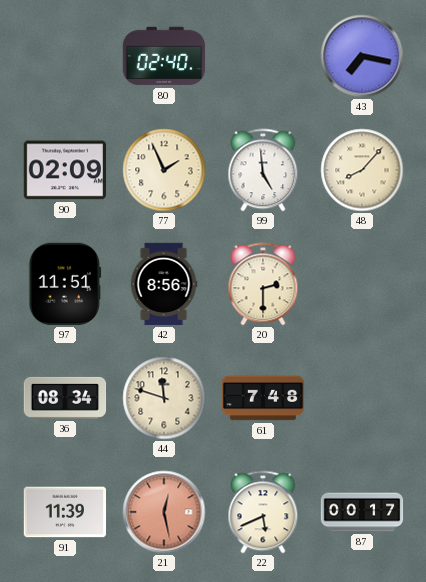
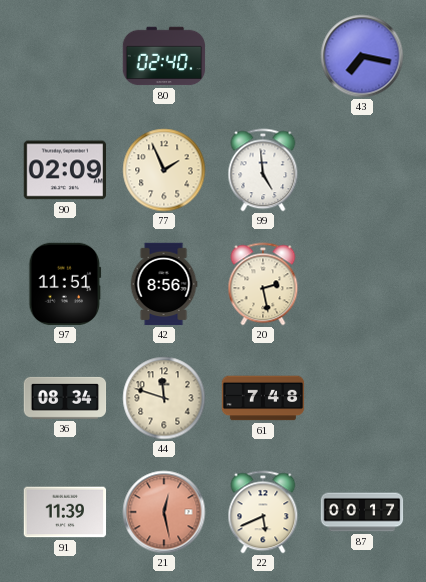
48: 8:07 -> none (362, 170)
20: 2:30 -> 2:28 (263, 284)
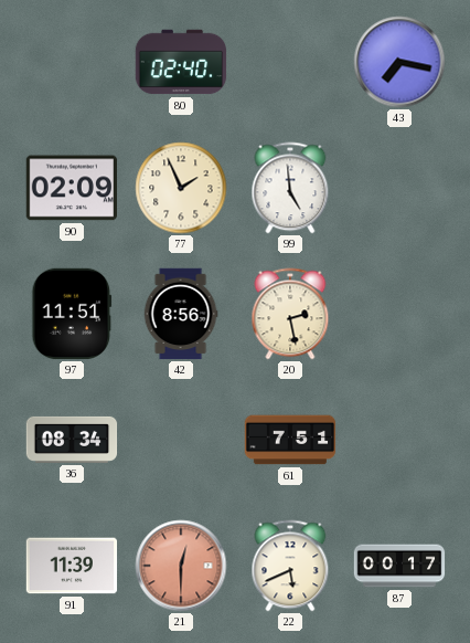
44: 11:48 -> none (164, 398)
61: 7:48 -> 7:51 (290, 440)
21: 12:28 -> 12:30 (181, 566)
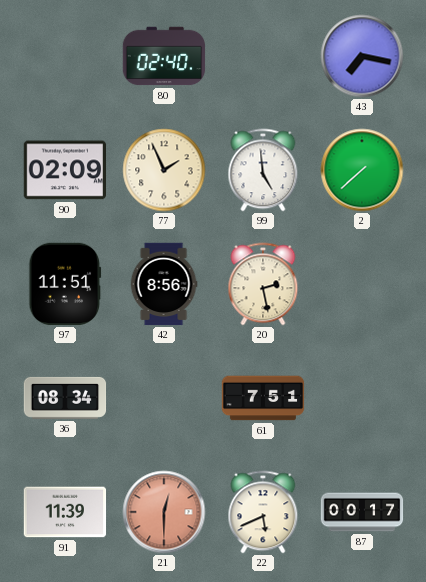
2: none -> 7:38 (362, 170)
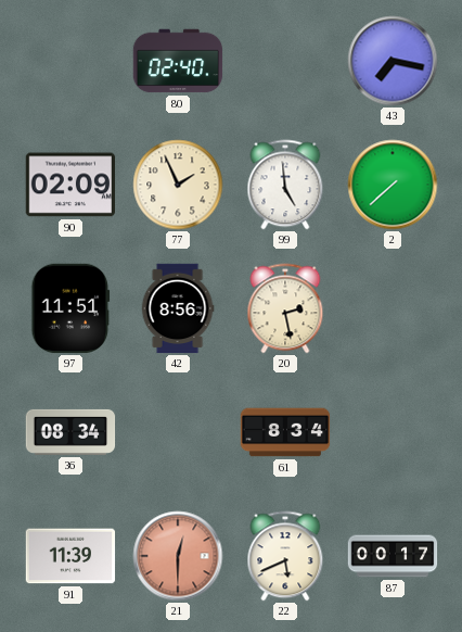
61: 7:51 -> 8:34 (285, 432)
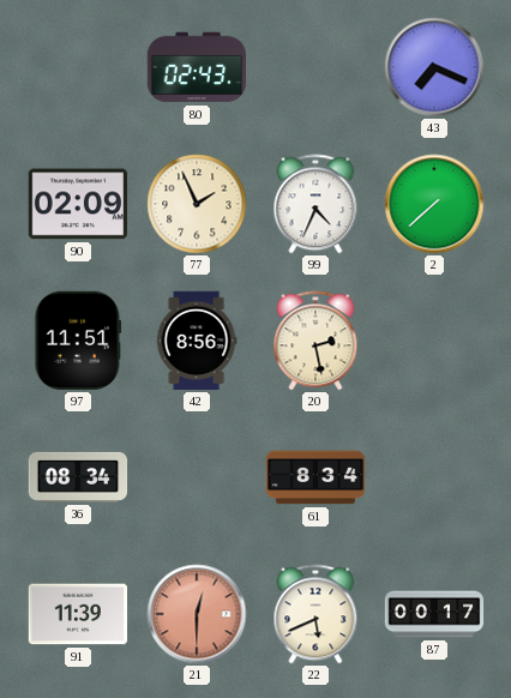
80: 02:40 -> 02:43 (197, 67)
43: 7:17 -> 7:19 (434, 67)
99: 4:59 -> 4:34 (315, 204)
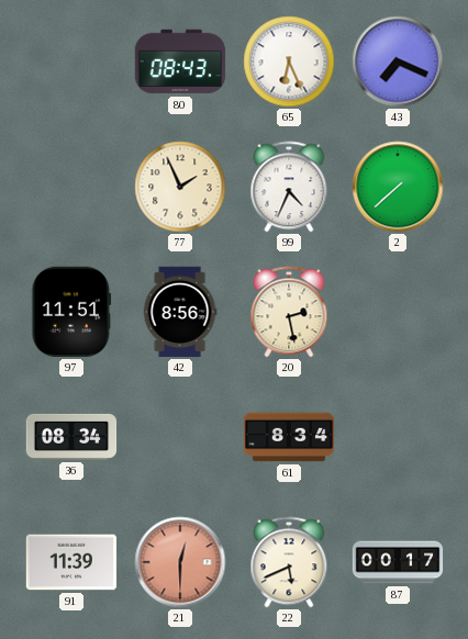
80: 02:43 -> 08:43 (180, 61)
65: none -> 6:26 (289, 61)
90: 02:09 -> none (78, 204)
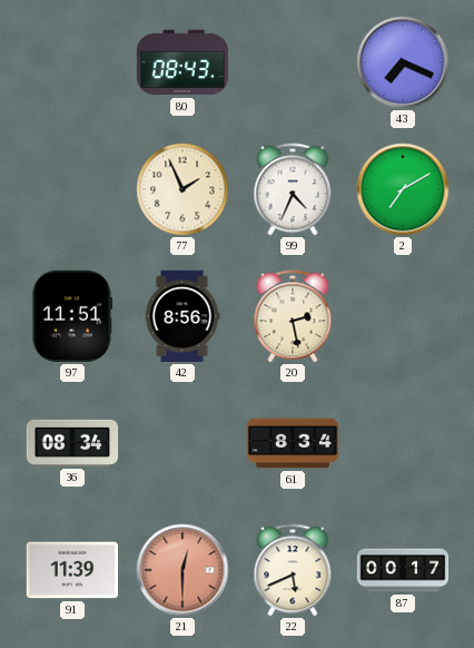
65: 6:26 -> none (289, 61)
2: 7:38 -> 7:10 (403, 189)
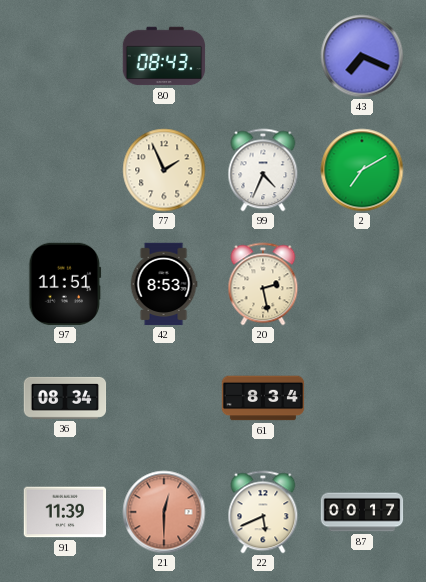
42: 8:56 -> 8:53 (164, 284)
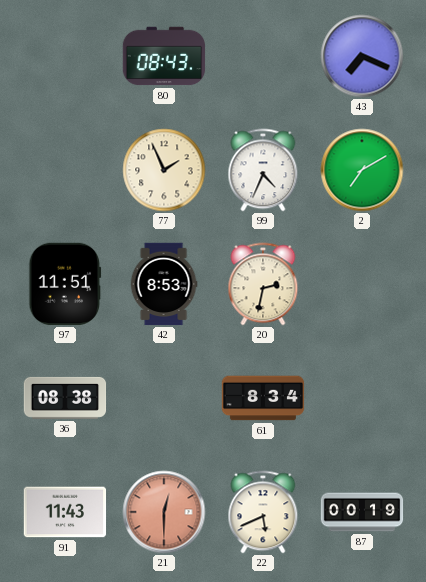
20: 2:28 -> 2:32 (263, 284)
36: 08:34 -> 08:38 (65, 398)
91: 11:39 -> 11:43 (65, 512)
87: 00:17 -> 00:19 (362, 512)
